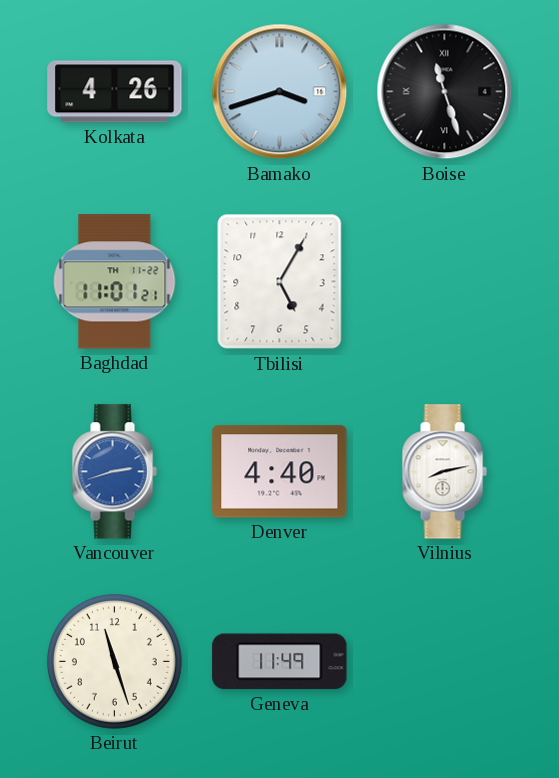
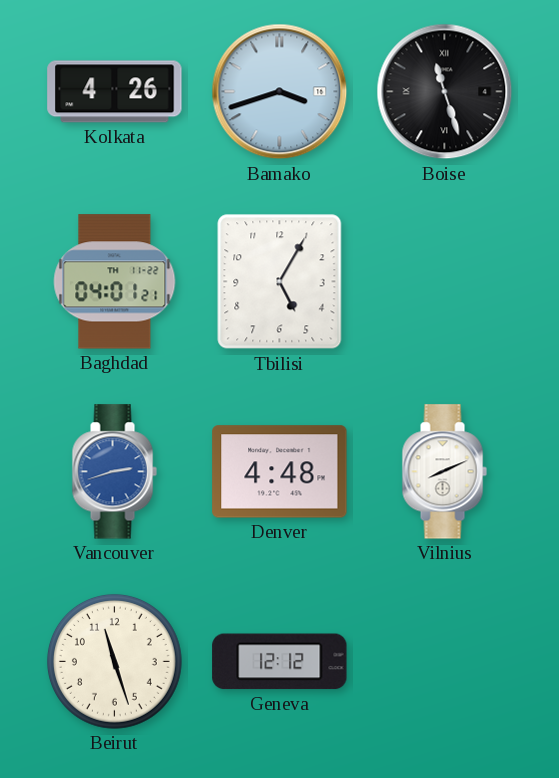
Baghdad: 11:01 -> 04:01 (115, 282)
Denver: 4:40 -> 4:48 (280, 472)
Vilnius: 8:13 -> 8:11 (444, 472)
Geneva: 11:49 -> 12:12 (280, 662)
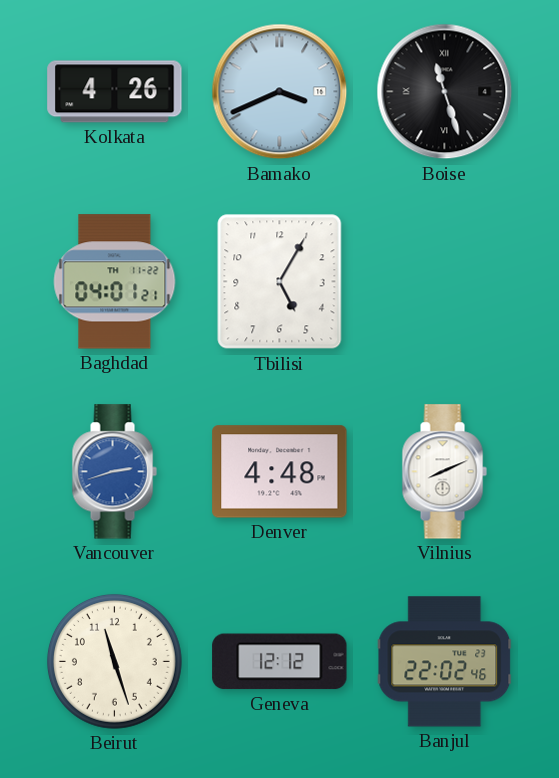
Bamako: 3:42 -> 3:41 (280, 92)
Banjul: none -> 22:02 (445, 662)
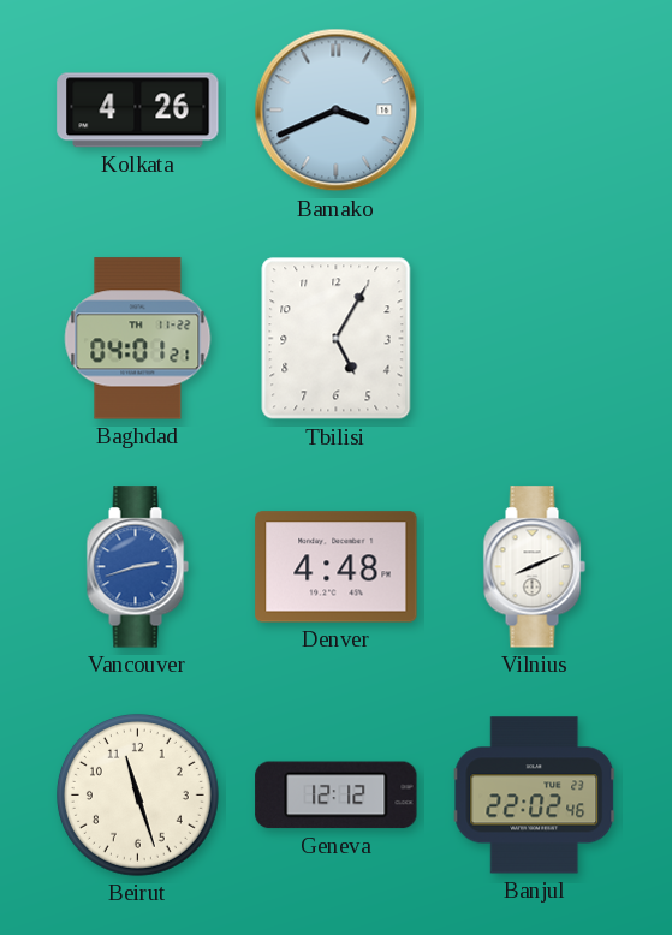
Boise: 11:27 -> none (445, 92)
